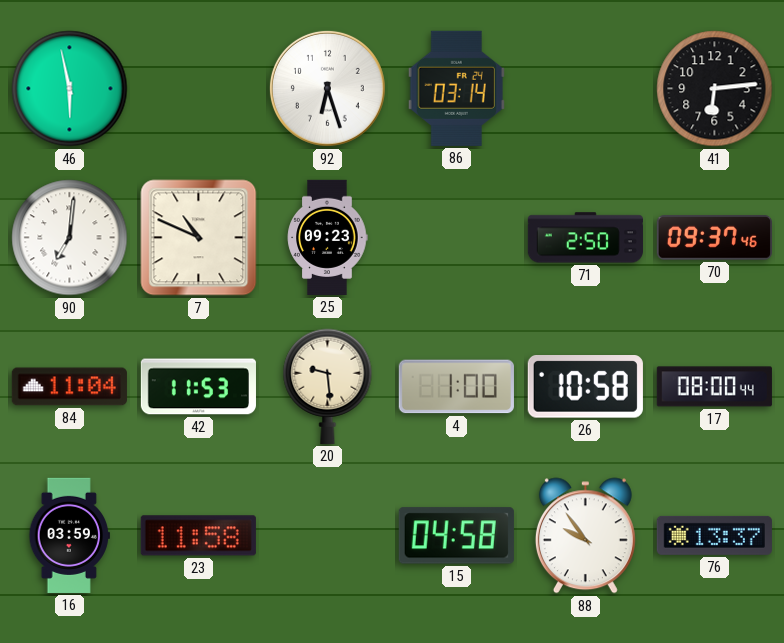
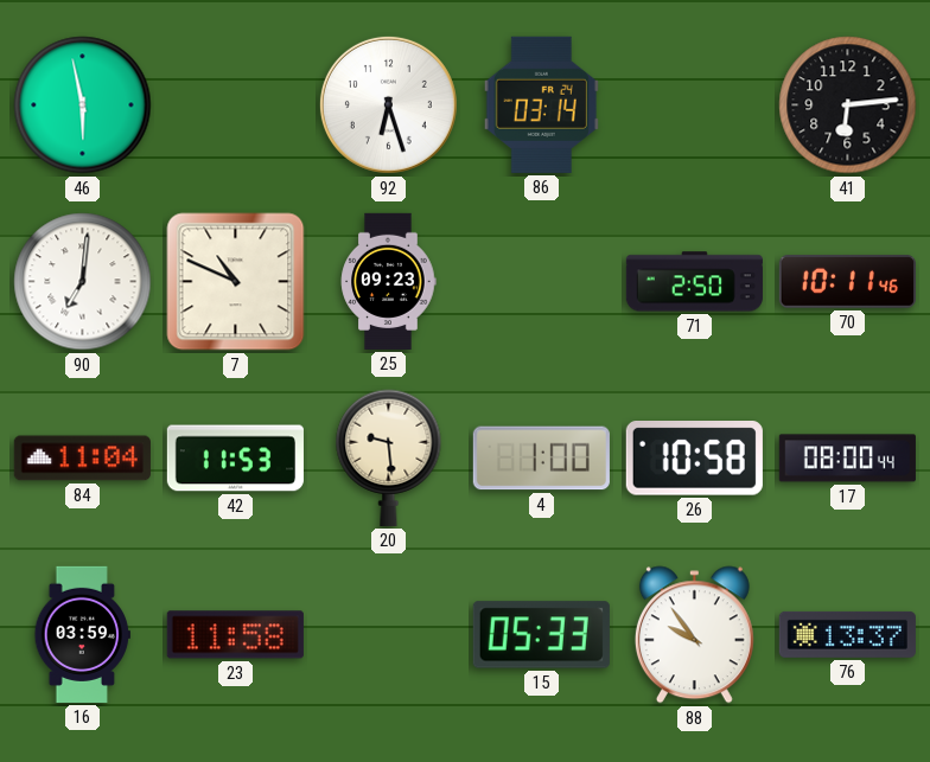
70: 09:37 -> 10:11 (847, 282)
15: 04:58 -> 05:33 (541, 635)
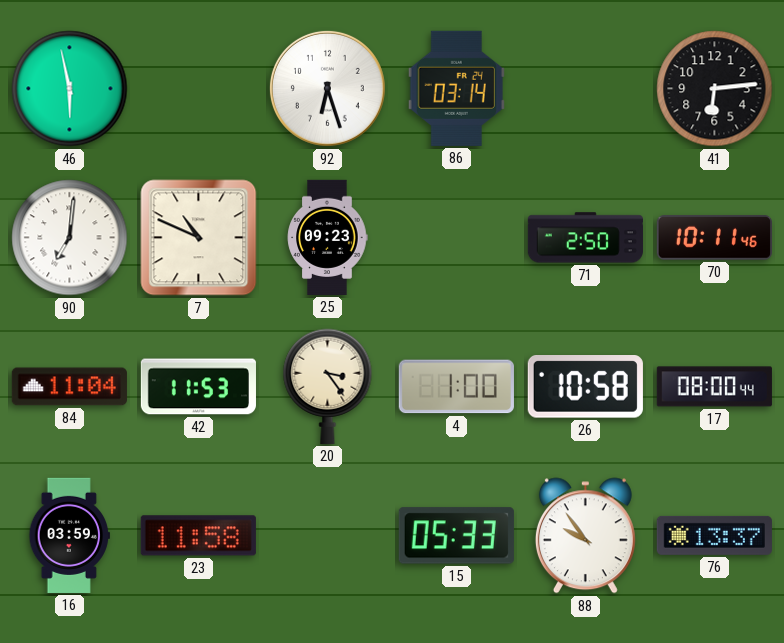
20: 9:29 -> 3:24 (328, 386)
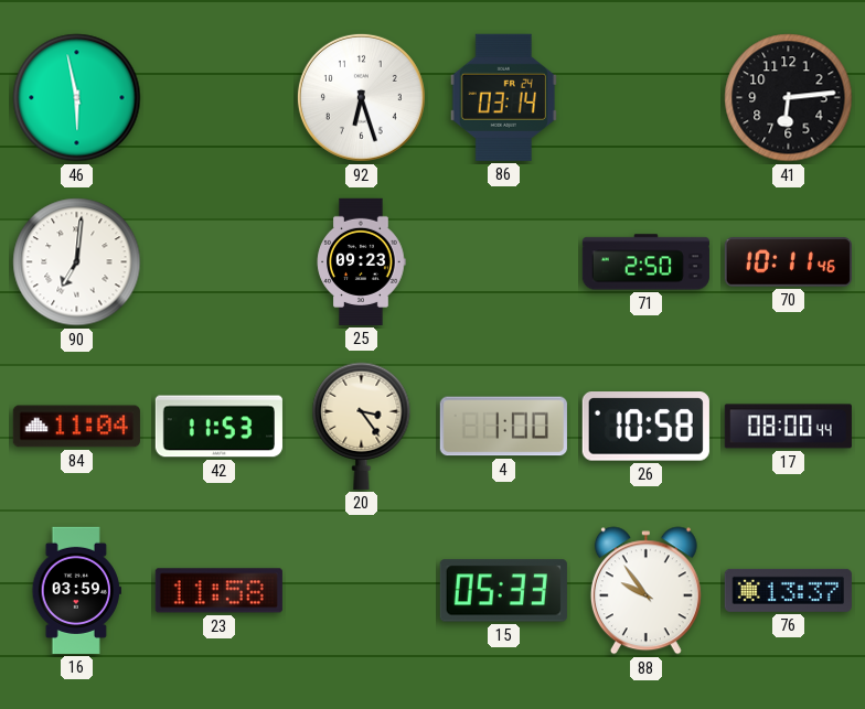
7: 10:49 -> none (199, 238)
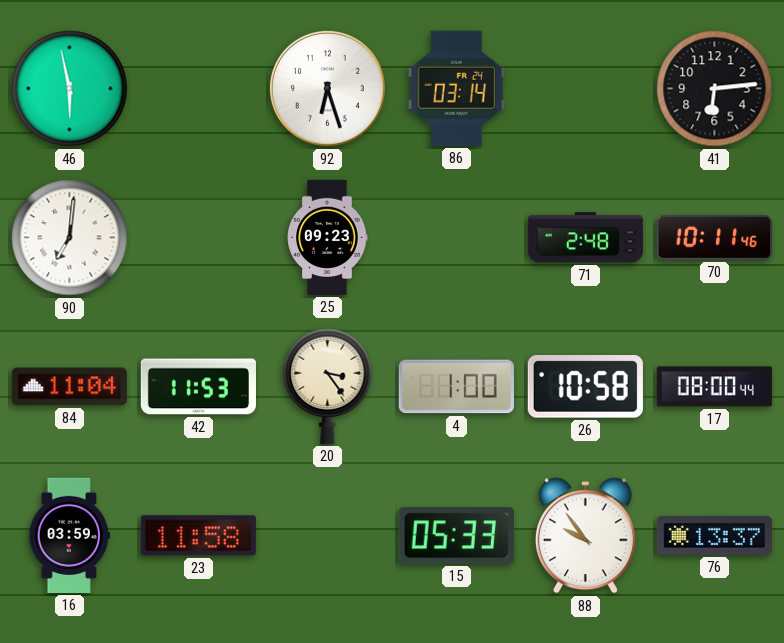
71: 2:50 -> 2:48 (585, 238)
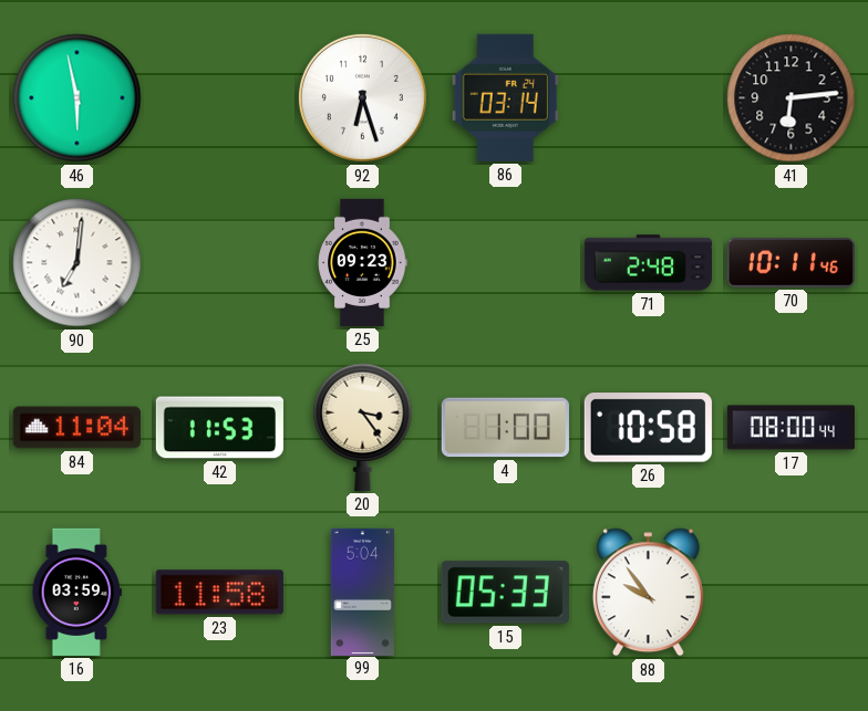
99: none -> 5:04 (362, 592)
76: 13:37 -> none (714, 535)
